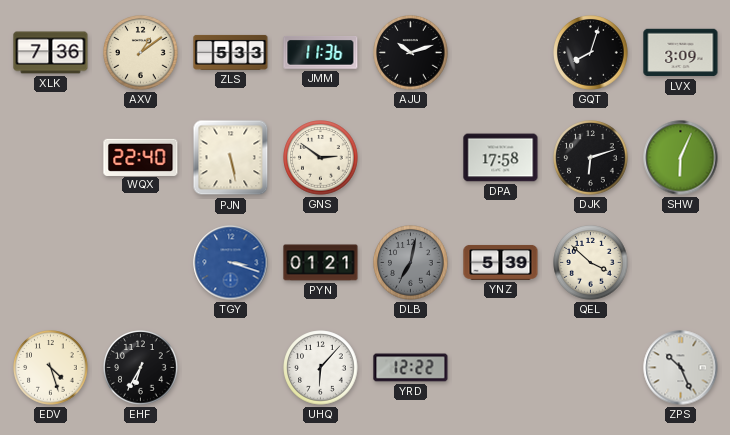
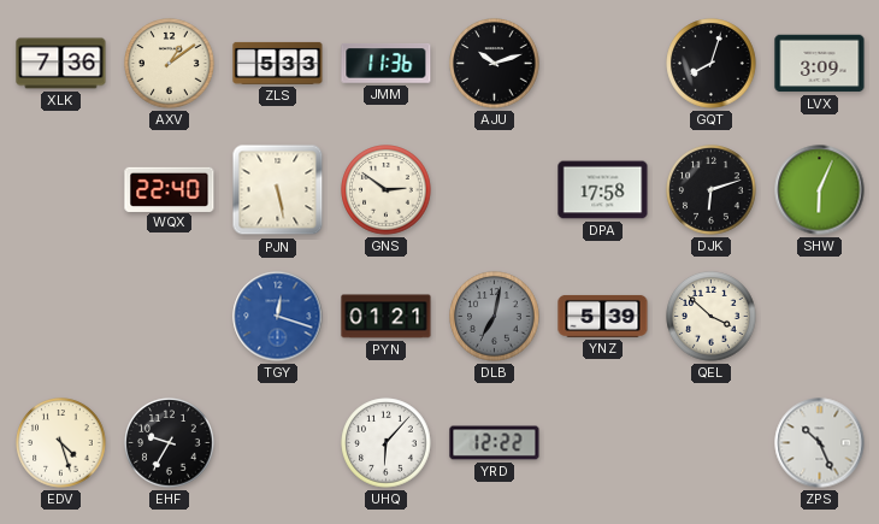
TGY: 3:18 -> 12:18 (278, 317)
EHF: 6:35 -> 9:35 (170, 443)
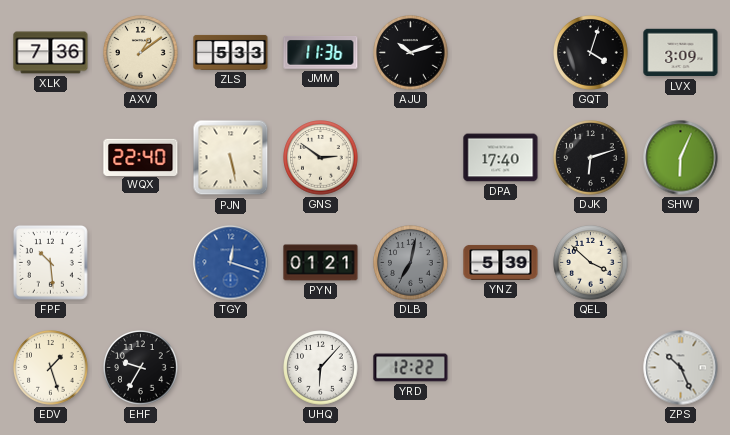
GQT: 8:03 -> 4:03 (591, 53)
DPA: 17:58 -> 17:40 (501, 158)
FPF: none -> 10:29 (50, 262)
EDV: 4:27 -> 1:27 (51, 368)
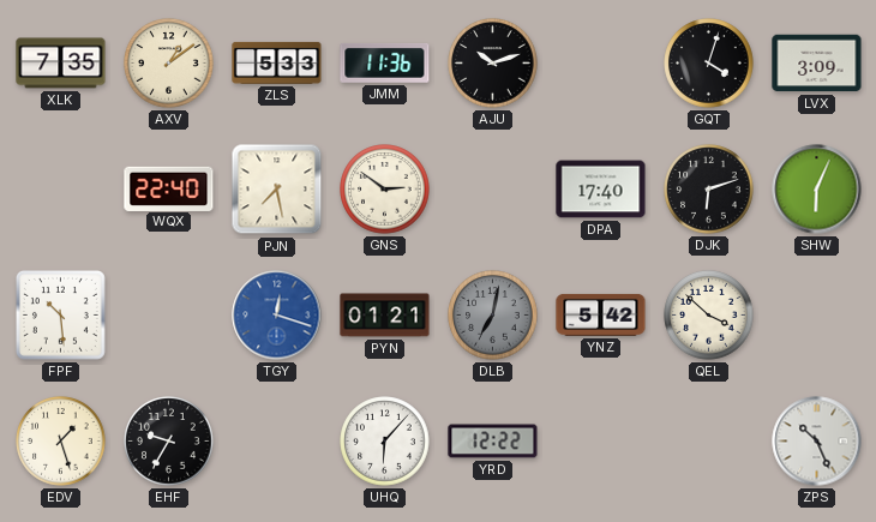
XLK: 7:36 -> 7:35 (61, 64)
PJN: 5:28 -> 7:28 (277, 190)
YNZ: 5:39 -> 5:42 (601, 314)
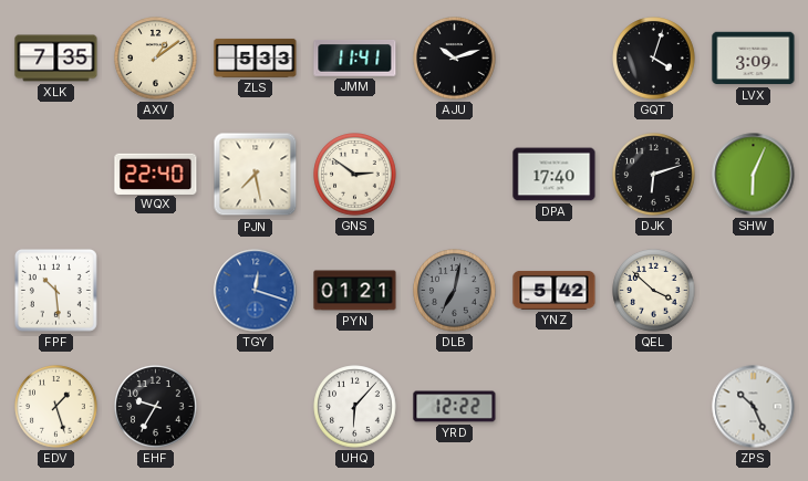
JMM: 11:36 -> 11:41 (355, 59)
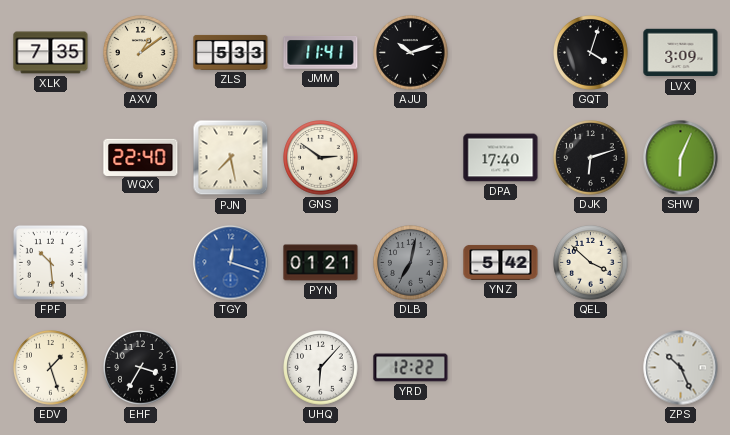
EHF: 9:35 -> 3:35 (141, 368)
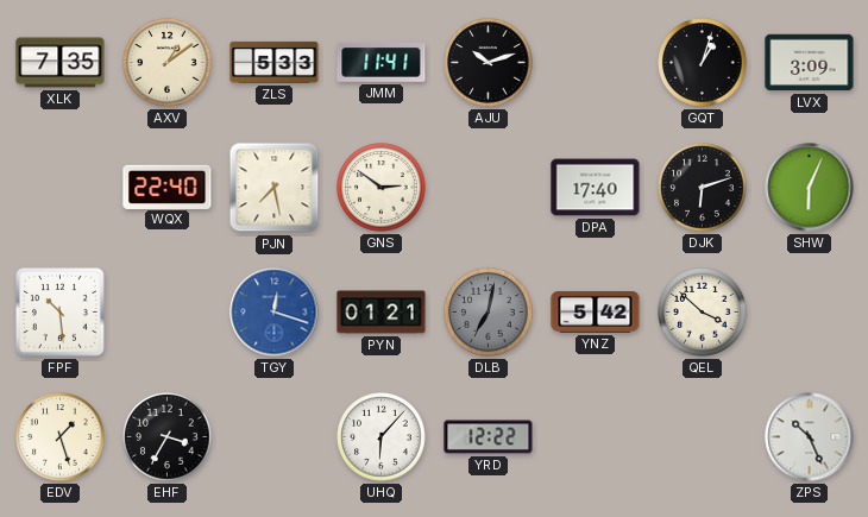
GQT: 4:03 -> 1:03 (703, 63)
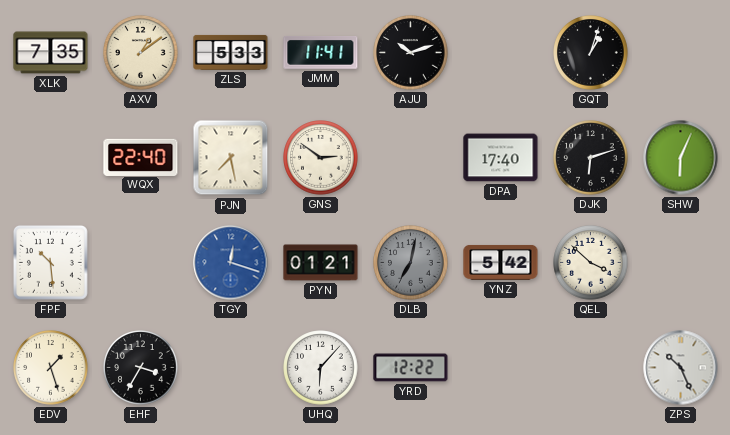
LVX: 3:09 -> none (810, 63)
